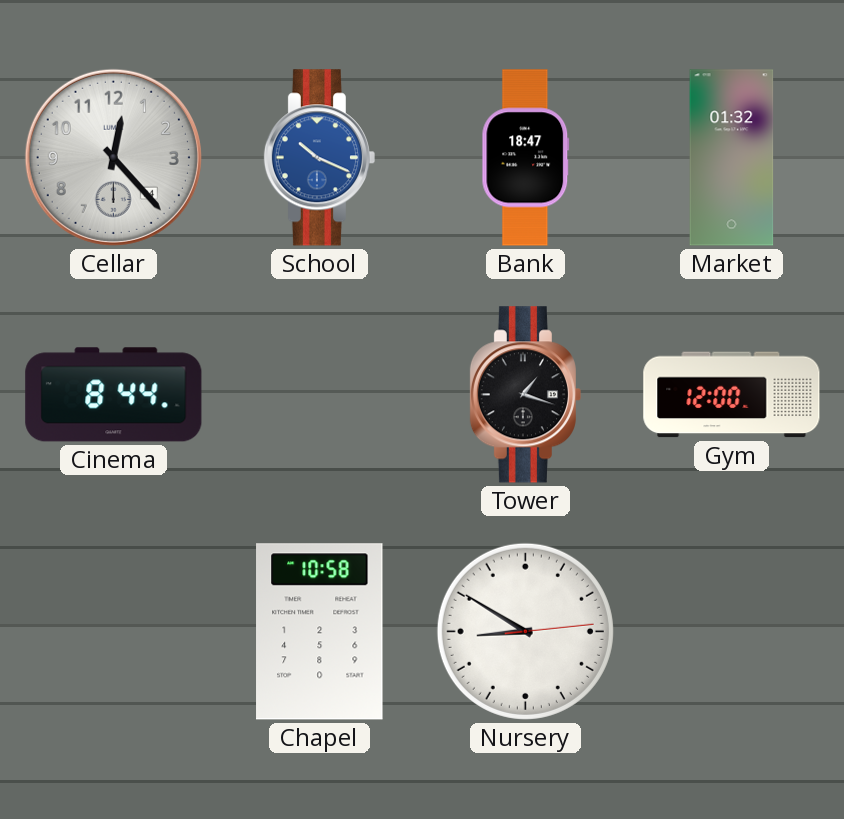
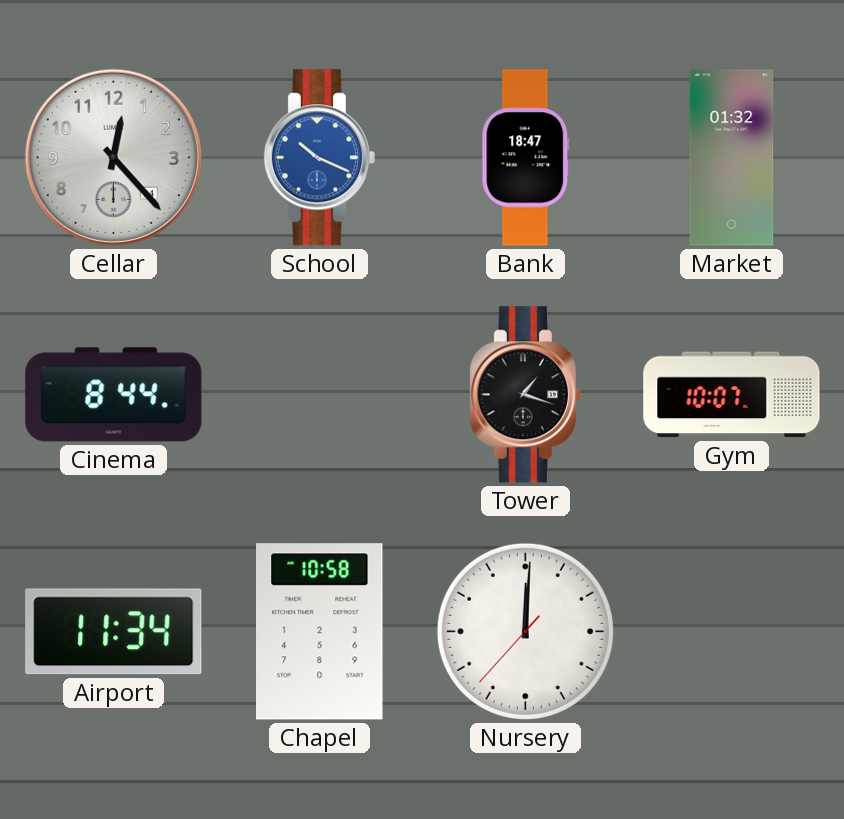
Gym: 12:00 -> 10:07 (732, 395)
Airport: none -> 11:34 (114, 632)
Nursery: 8:50 -> 12:00 (525, 631)
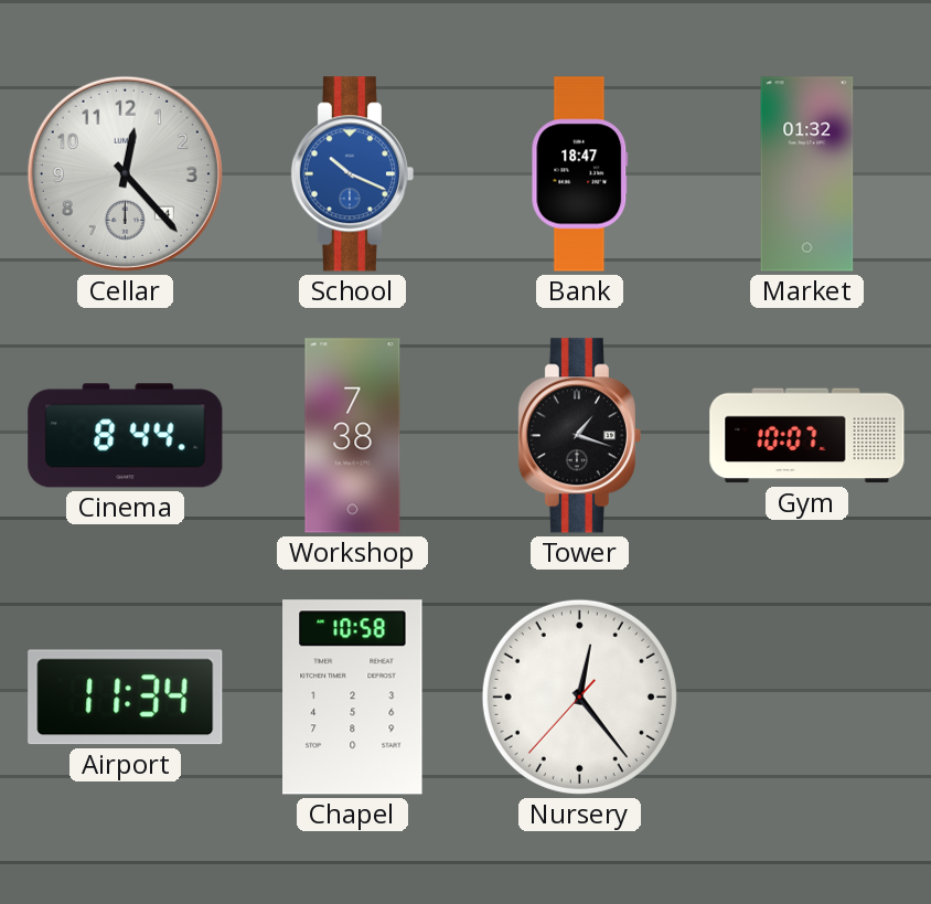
Workshop: none -> 7:38 (353, 436)
Nursery: 12:00 -> 12:23 (579, 696)
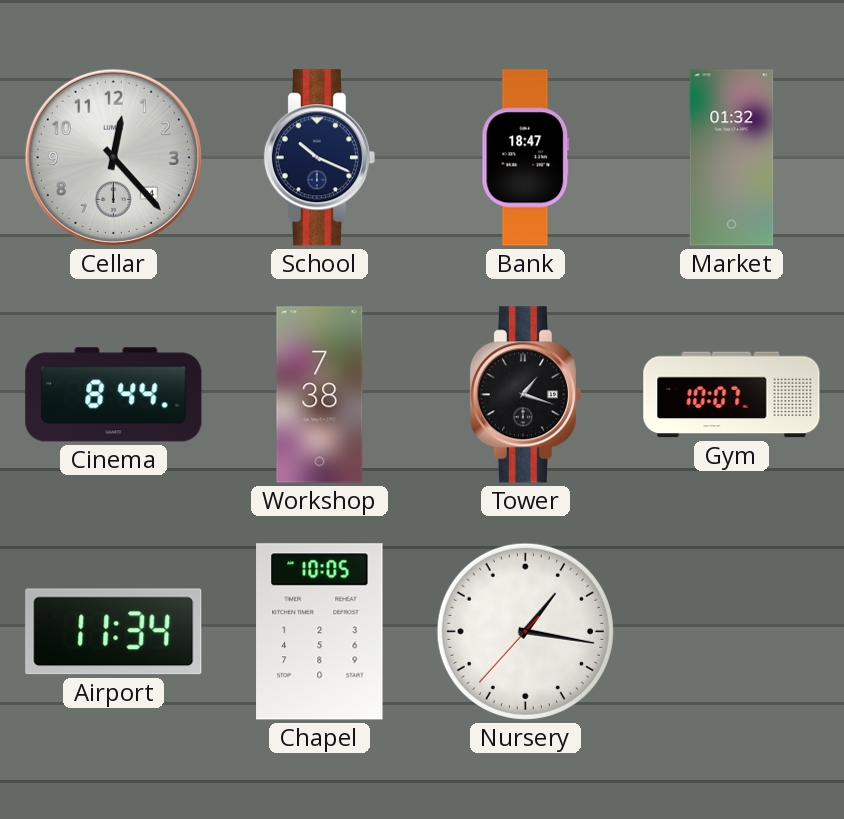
School dial: blue -> navy (319, 158)
Chapel: 10:58 -> 10:05 (320, 632)
Nursery: 12:23 -> 1:16 (525, 631)
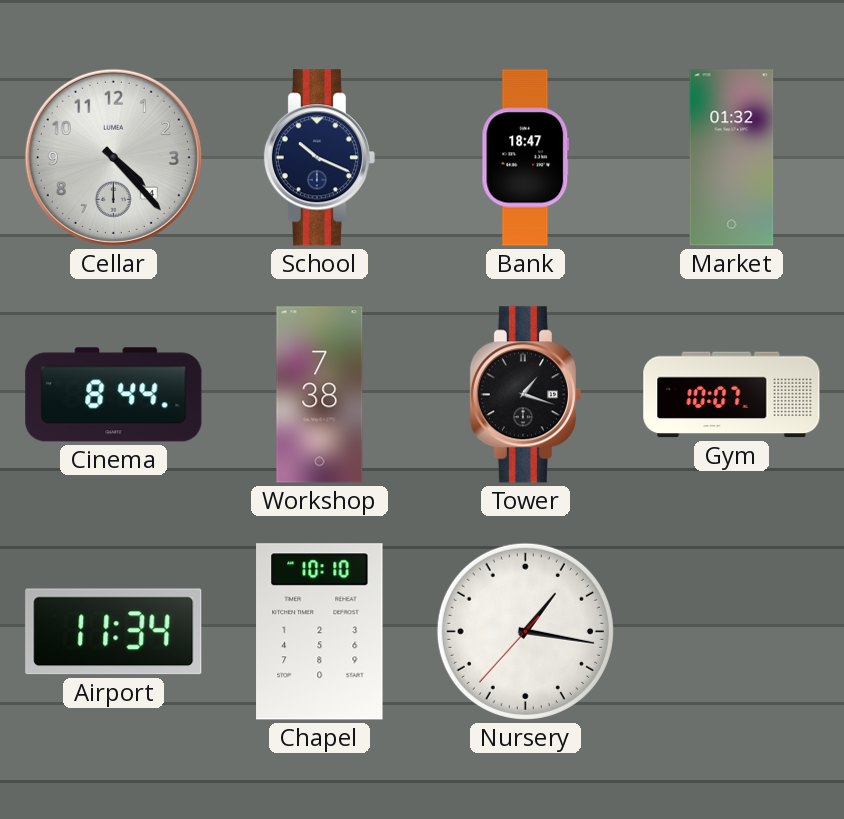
Cellar: 12:23 -> 4:23 (113, 157)
Chapel: 10:05 -> 10:10 (320, 632)
